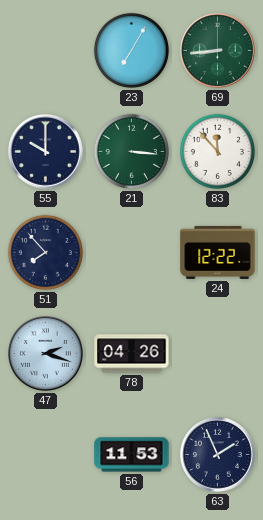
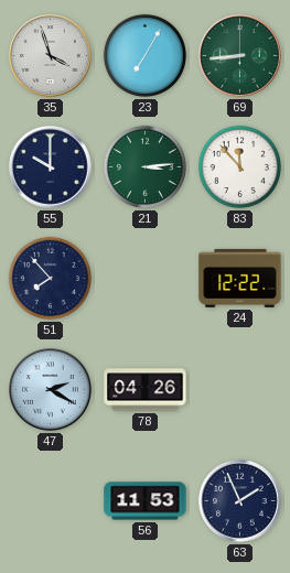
35: none -> 3:57 (51, 56)
21: 3:16 -> 3:14 (144, 166)
47: 2:18 -> 2:20 (51, 390)
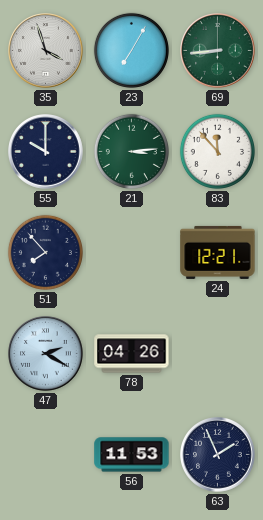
24: 12:22 -> 12:21 (218, 252)
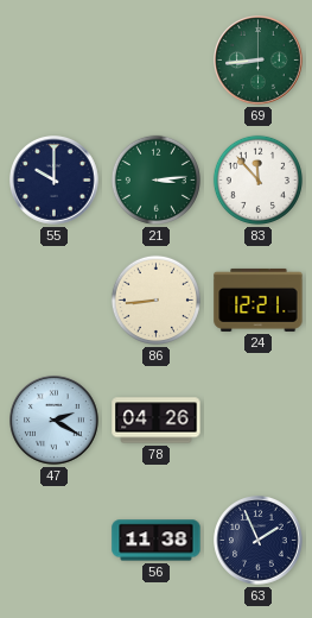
35: 3:57 -> none (46, 51)
23: 7:05 -> none (131, 50)
51: 7:53 -> none (45, 252)
86: none -> 8:44 (155, 299)
56: 11:53 -> 11:38 (157, 541)
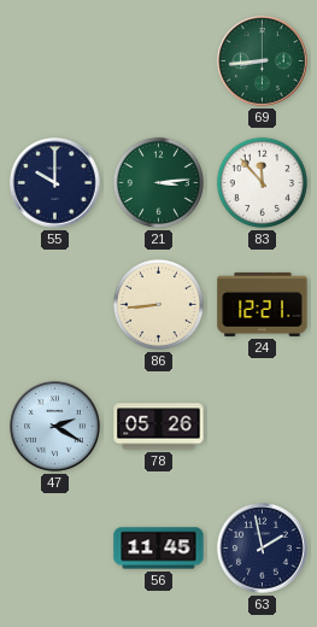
78: 04:26 -> 05:26 (159, 427)
56: 11:38 -> 11:45 (159, 549)
63: 1:56 -> 1:58 (263, 549)
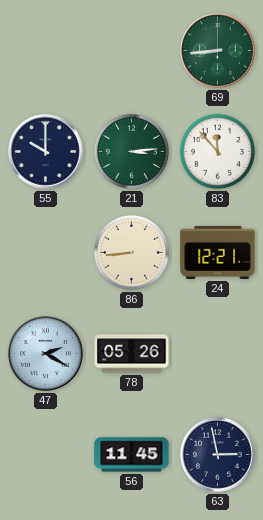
63: 1:58 -> 2:58 (218, 455)
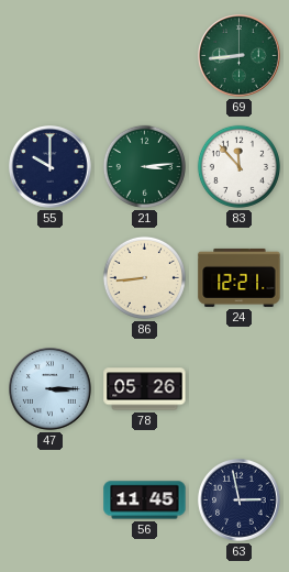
47: 2:20 -> 3:15 (51, 389)
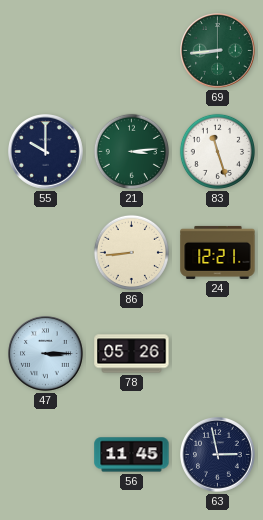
83: 11:53 -> 11:27 (217, 151)
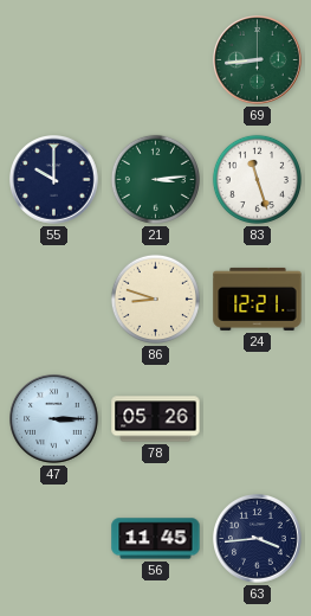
86: 8:44 -> 8:48 (155, 299)
63: 2:58 -> 3:44 (258, 539)
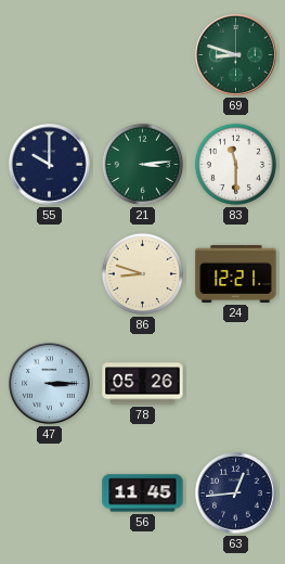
69: 8:44 -> 8:48 (236, 55)
83: 11:27 -> 11:30 (235, 164)
63: 3:44 -> 12:44 (236, 493)
